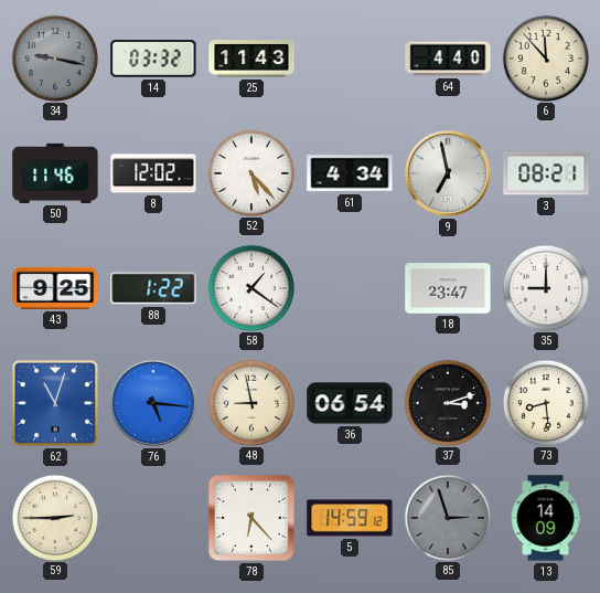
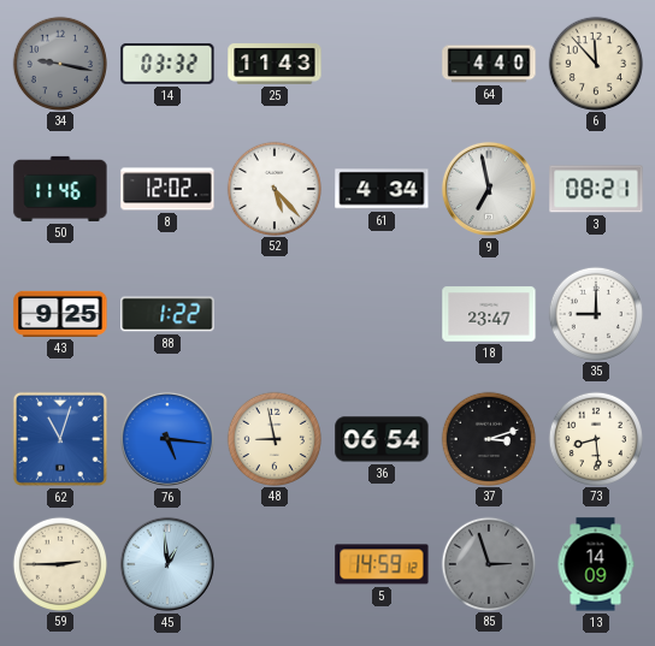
58: 1:21 -> none (250, 287)
45: none -> 12:59 (167, 564)
78: 6:23 -> none (251, 518)
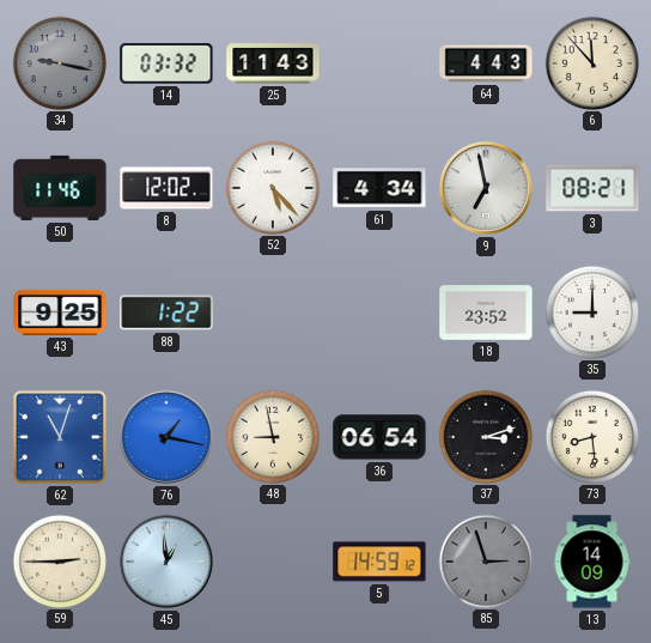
64: 4:40 -> 4:43 (486, 63)
18: 23:47 -> 23:52 (486, 313)
76: 5:16 -> 1:17 (166, 437)
